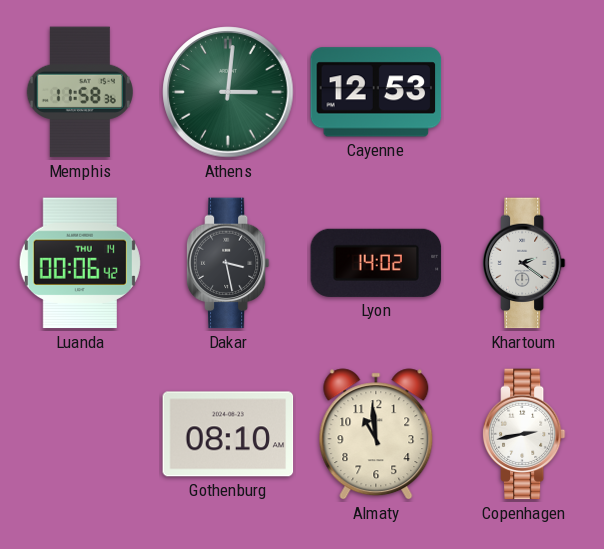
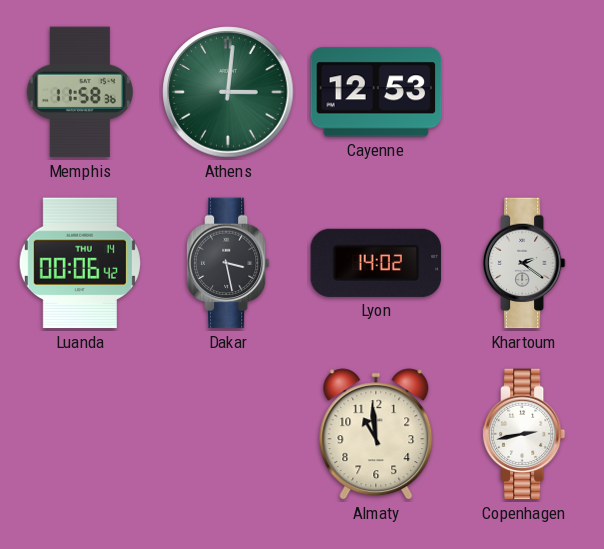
Gothenburg: 08:10 -> none (228, 434)
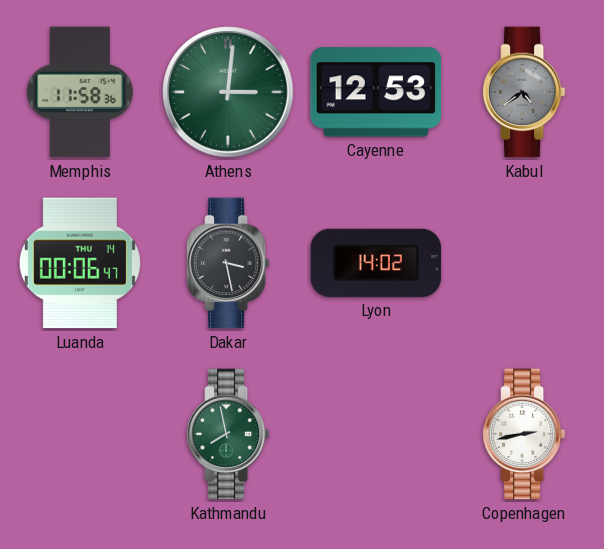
Kabul: none -> 4:39 (524, 92)
Luanda: 00:06:42 -> 00:06:47 (80, 263)
Khartoum: 2:21 -> none (524, 263)
Kathmandu: none -> 7:58 (228, 434)
Almaty: 10:59 -> none (376, 434)
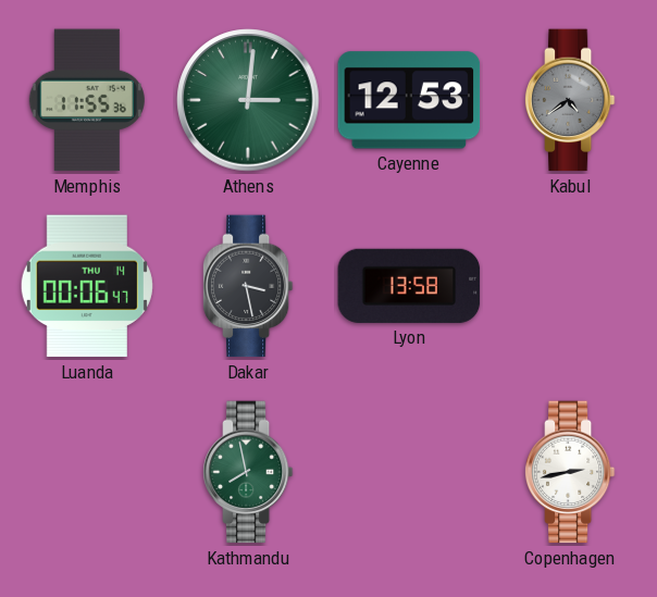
Memphis: 11:58 -> 11:55 (87, 100)
Lyon: 14:02 -> 13:58 (409, 286)
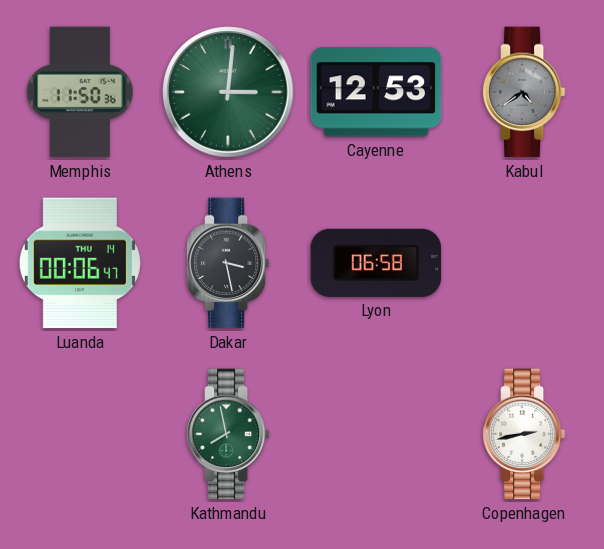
Memphis: 11:55 -> 11:50 (80, 92)
Lyon: 13:58 -> 06:58 (376, 263)
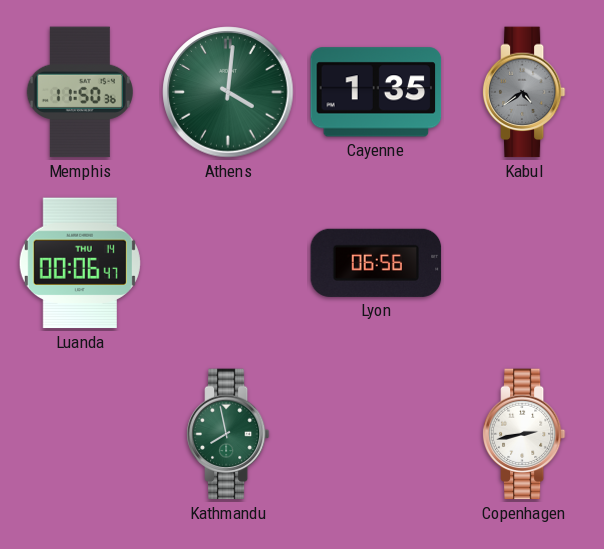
Athens: 3:01 -> 4:01 (228, 92)
Cayenne: 12:53 -> 1:35 (376, 92)
Dakar: 3:28 -> none (228, 263)
Lyon: 06:58 -> 06:56 (376, 263)
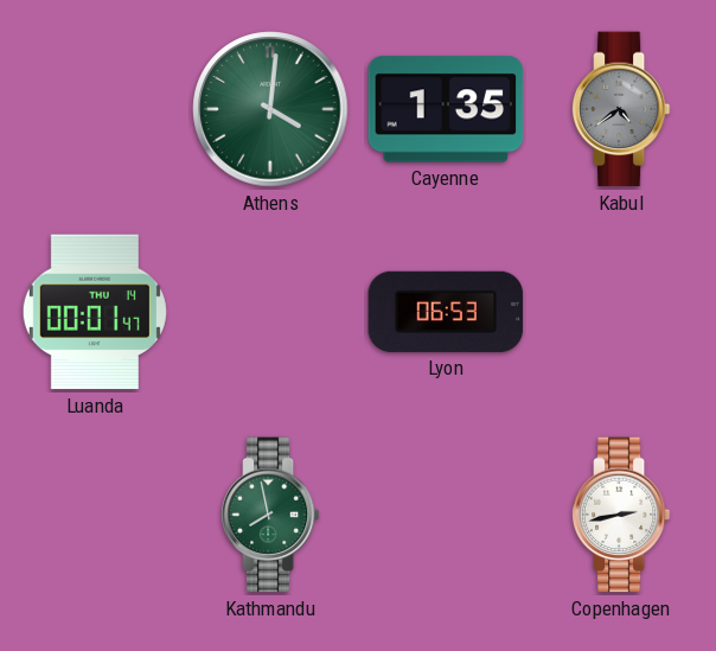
Memphis: 11:50 -> none (80, 92)
Luanda: 00:06 -> 00:01 (95, 312)
Lyon: 06:56 -> 06:53 (446, 312)
